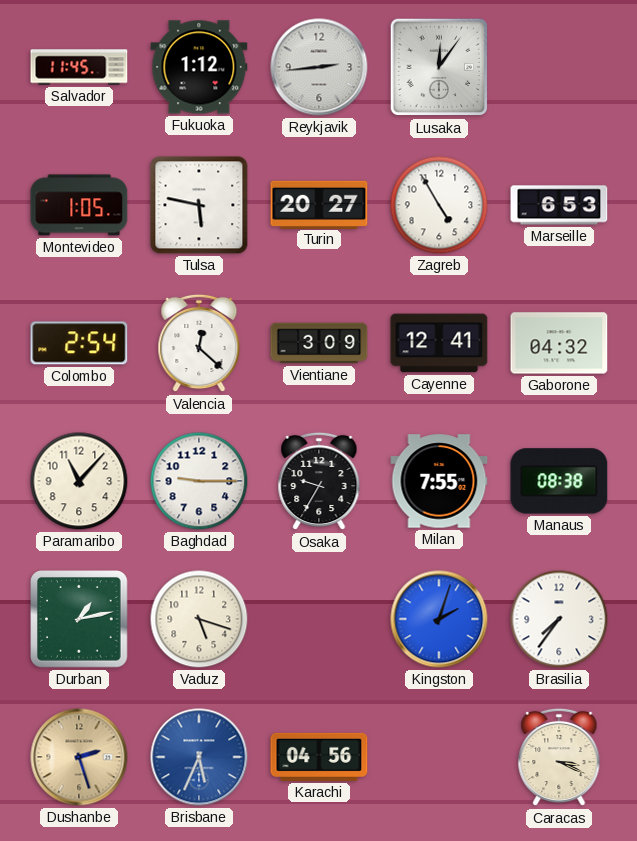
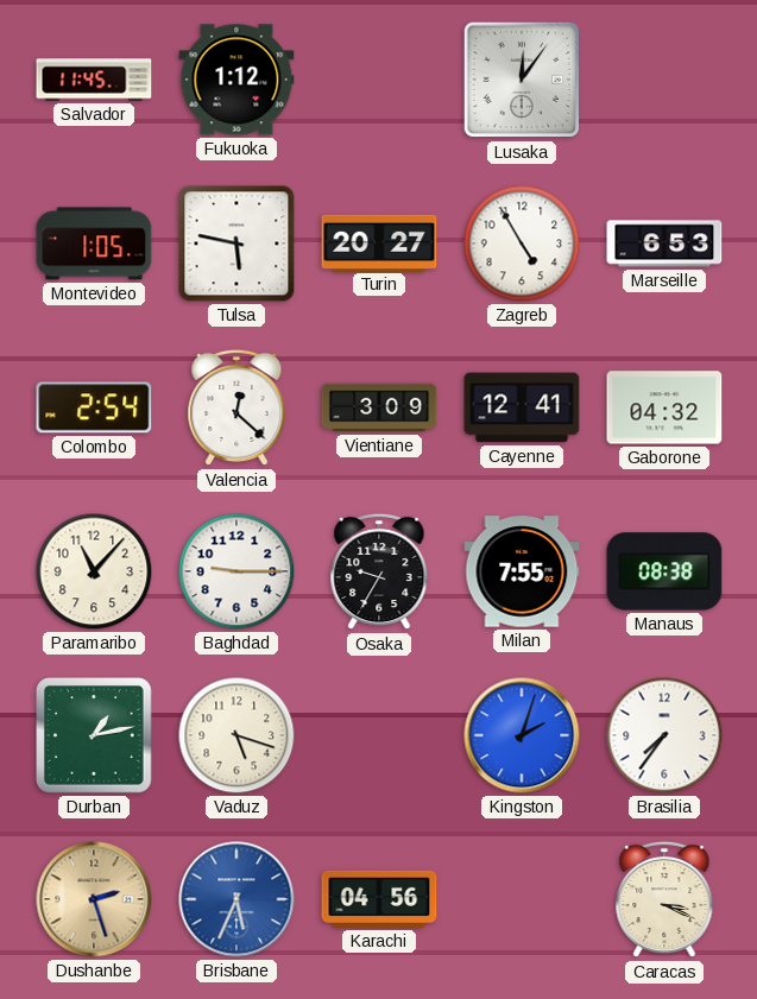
Reykjavik: 2:44 -> none (319, 67)
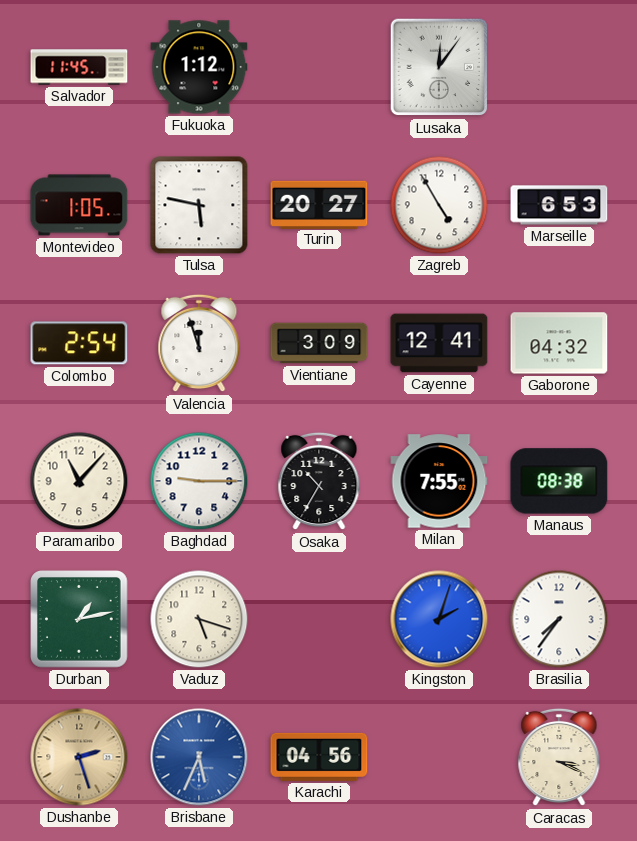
Valencia: 12:22 -> 11:57 (199, 343)
Osaka: 9:35 -> 10:35 (319, 481)
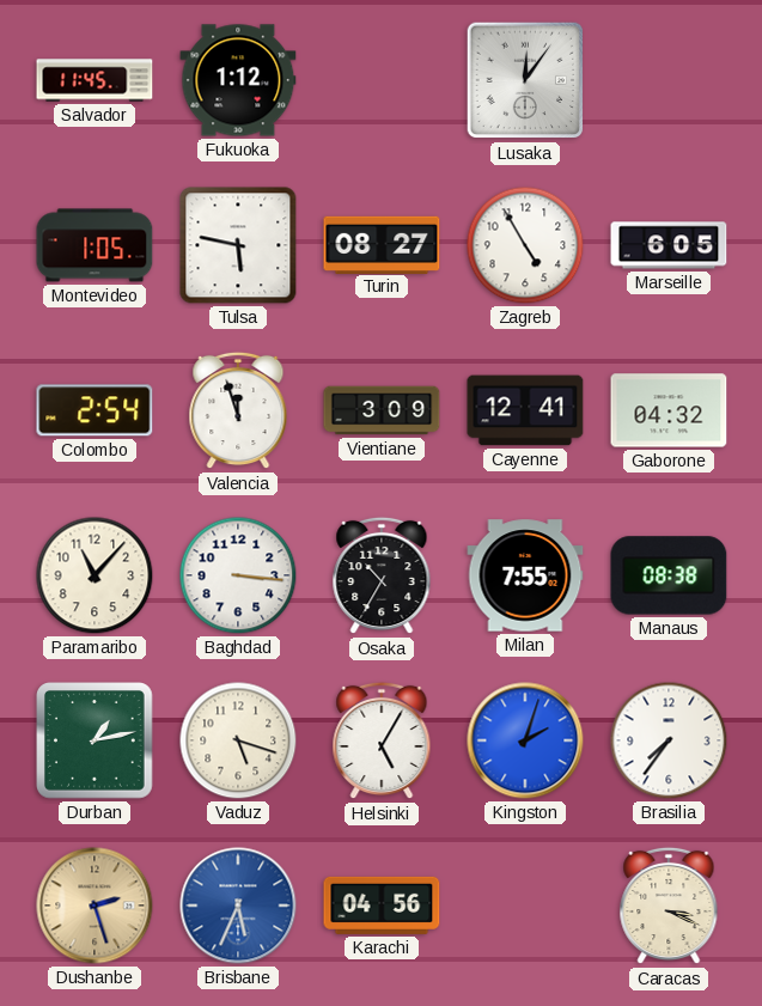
Turin: 20:27 -> 08:27 (382, 244)
Marseille: 6:53 -> 6:05 (669, 245)
Baghdad: 9:15 -> 3:16 (238, 575)
Helsinki: none -> 5:05 (382, 740)
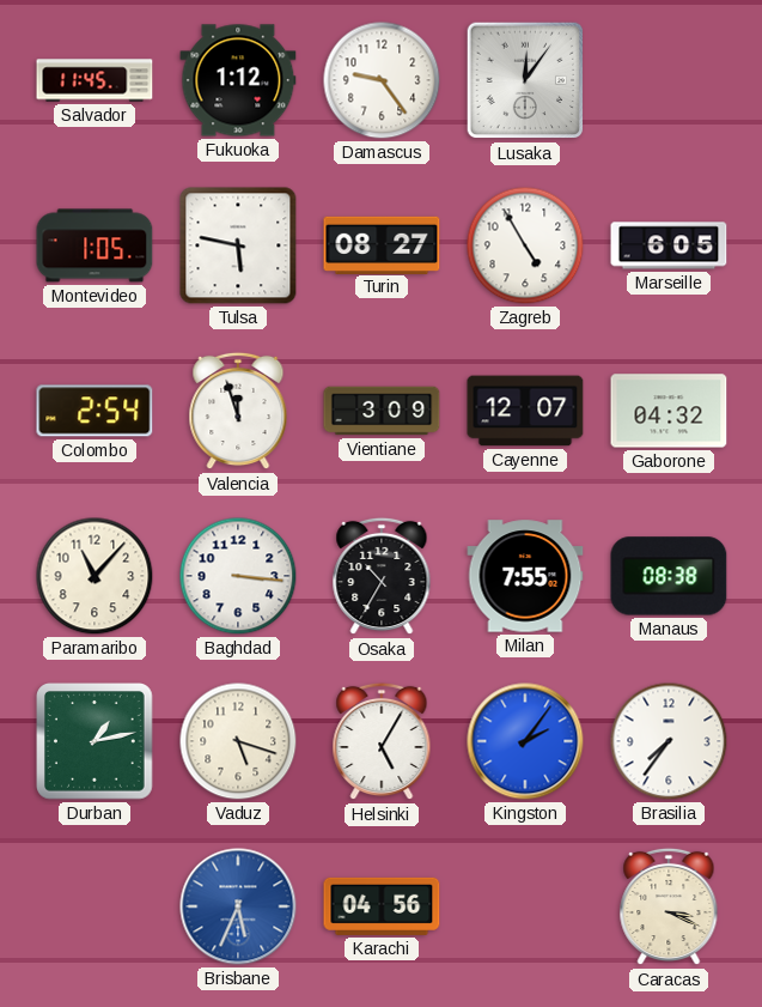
Damascus: none -> 9:24 (382, 80)
Cayenne: 12:41 -> 12:07 (525, 411)
Kingston: 2:03 -> 2:06 (525, 741)
Dushanbe: 2:27 -> none (95, 906)
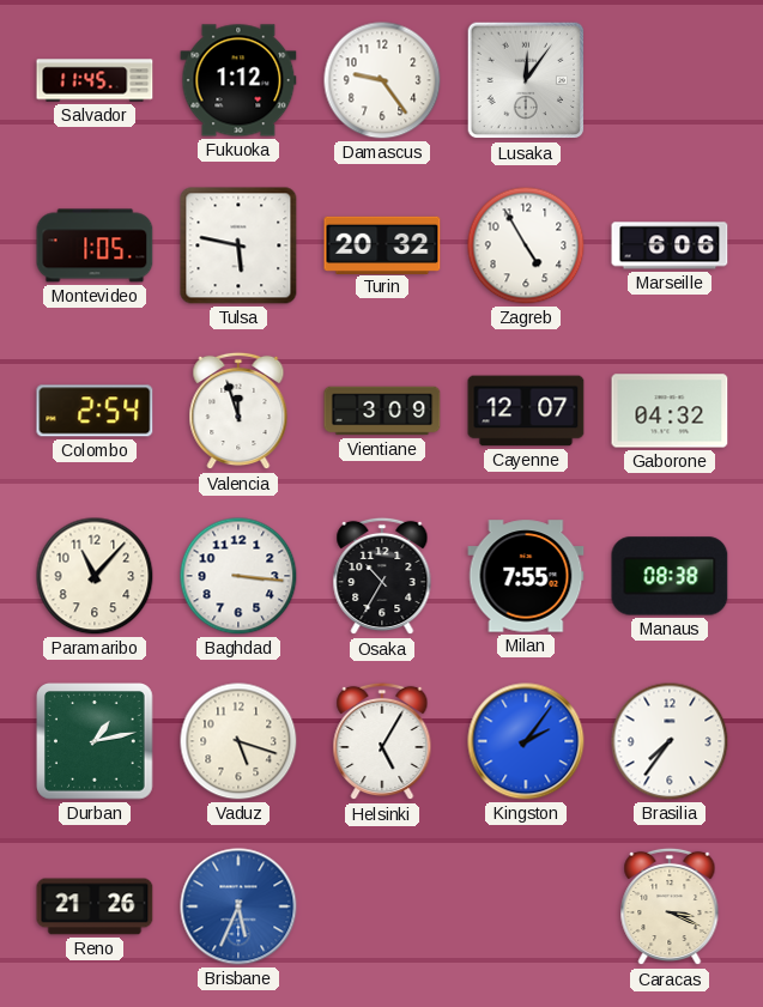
Turin: 08:27 -> 20:32 (382, 244)
Marseille: 6:05 -> 6:06 (670, 245)
Reno: none -> 21:26 (95, 906)
Karachi: 04:56 -> none (382, 906)
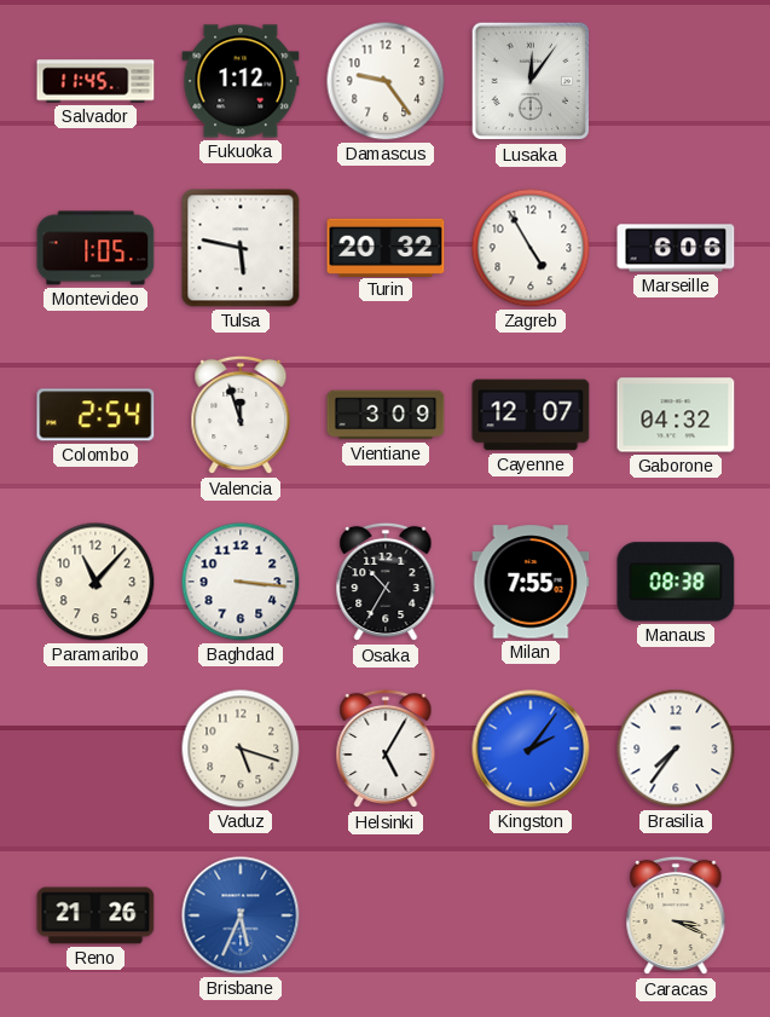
Durban: 1:13 -> none (96, 742)
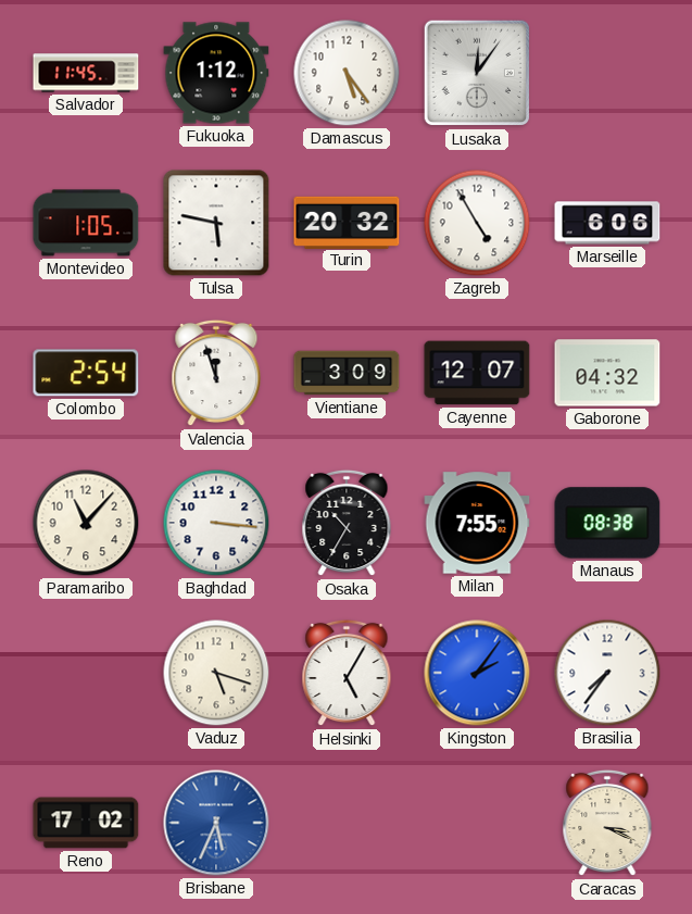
Damascus: 9:24 -> 5:24 (347, 73)
Reno: 21:26 -> 17:02 (86, 823)
